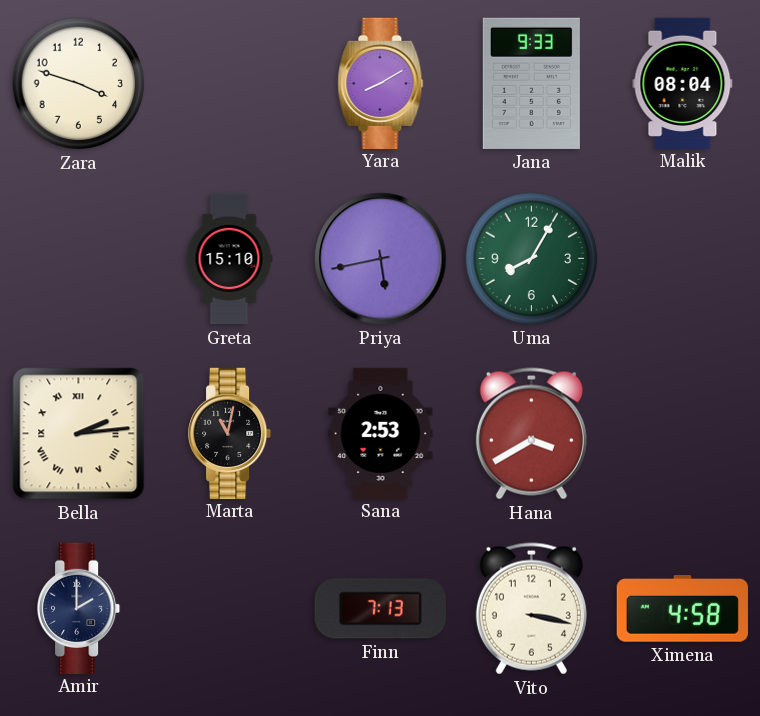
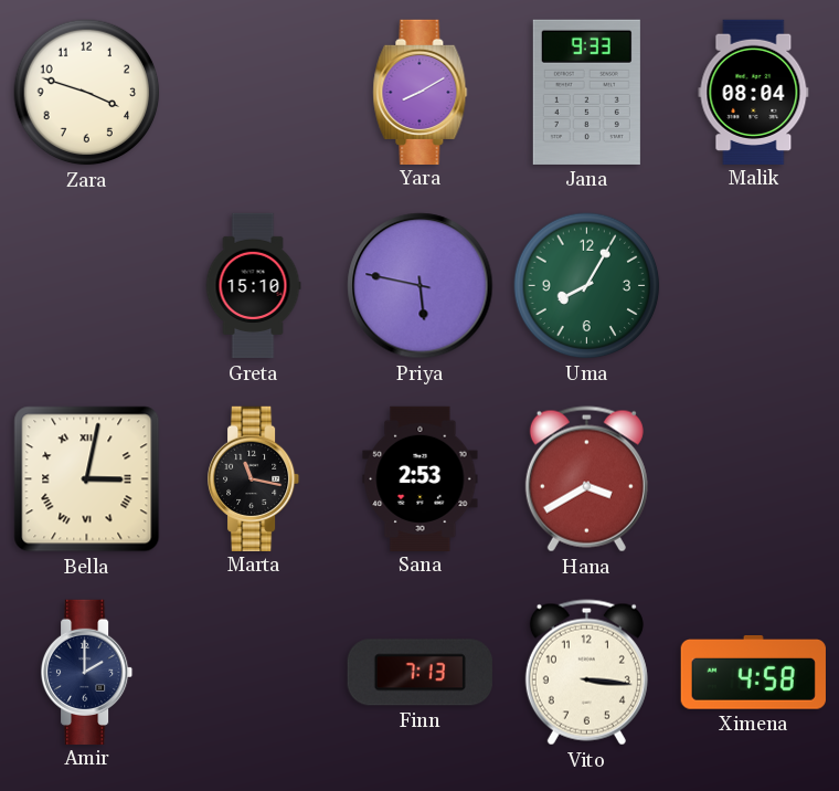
Priya: 5:43 -> 5:47 (421, 286)
Bella: 2:14 -> 3:02 (87, 479)
Marta: 11:02 -> 11:17 (255, 478)
Vito: 3:17 -> 3:16 (586, 673)
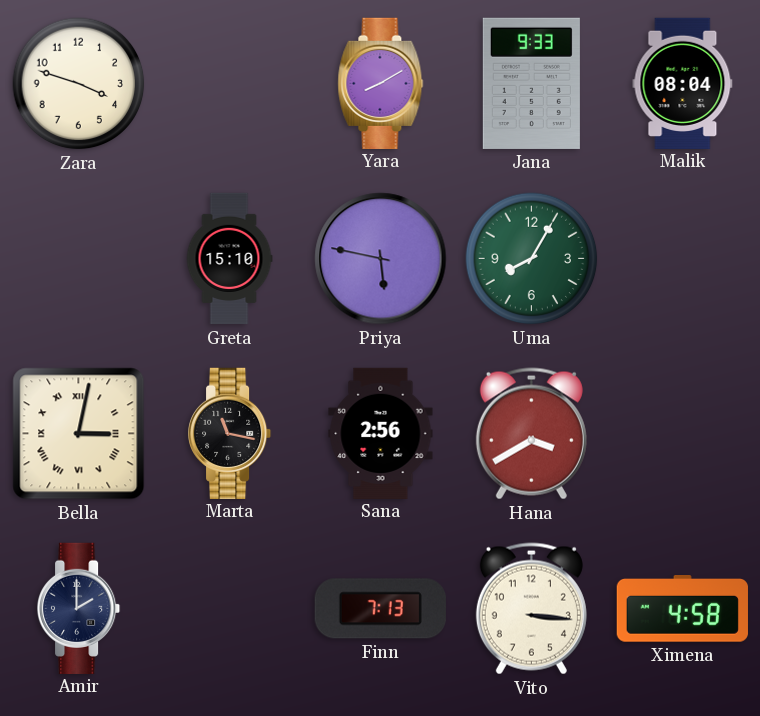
Sana: 2:53 -> 2:56 (381, 433)
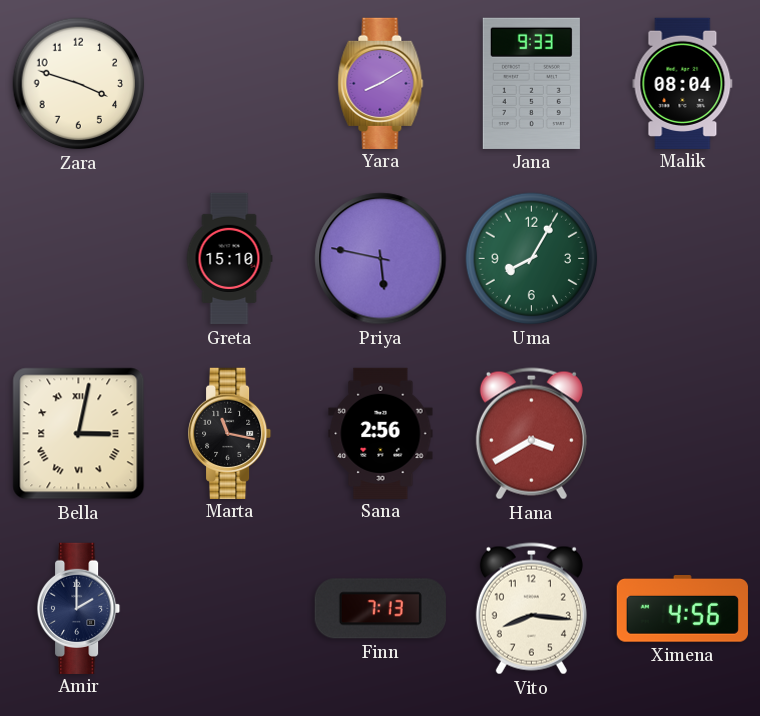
Vito: 3:16 -> 8:16 (531, 609)
Ximena: 4:58 -> 4:56 (682, 609)
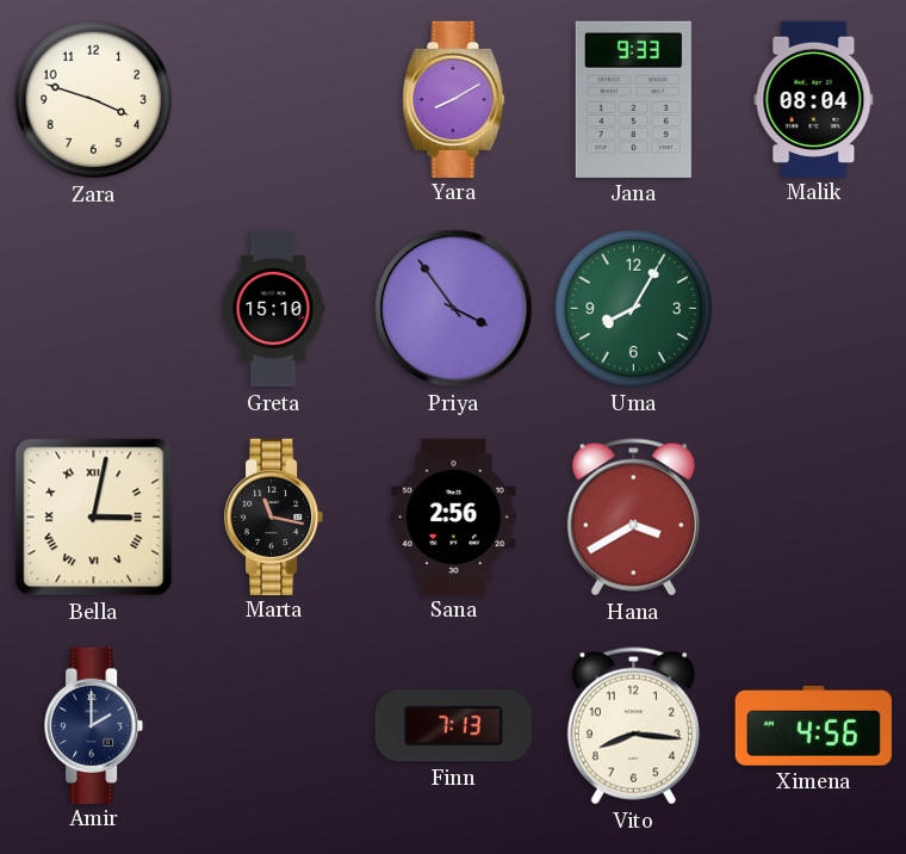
Priya: 5:47 -> 3:54 (454, 309)
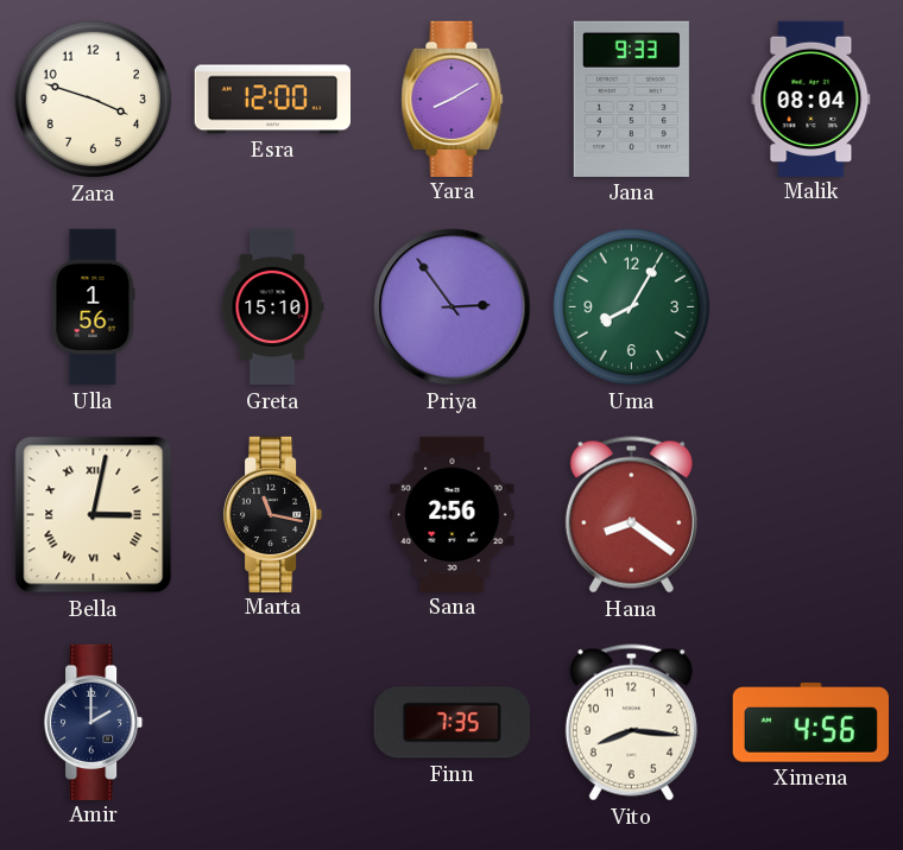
Esra: none -> 12:00 (272, 100)
Ulla: none -> 1:56 (93, 307)
Priya: 3:54 -> 2:54 (453, 307)
Hana: 3:40 -> 8:21 (631, 515)
Finn: 7:13 -> 7:35 (451, 723)
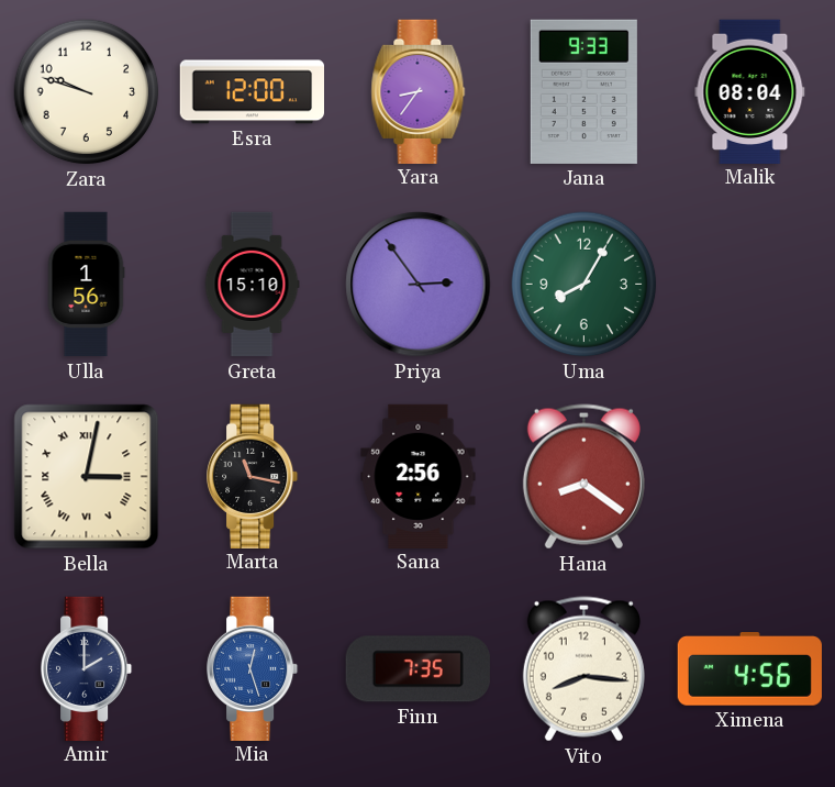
Zara: 3:48 -> 9:48 (87, 92)
Yara: 8:10 -> 8:36 (419, 91)
Mia: none -> 12:27 (254, 668)
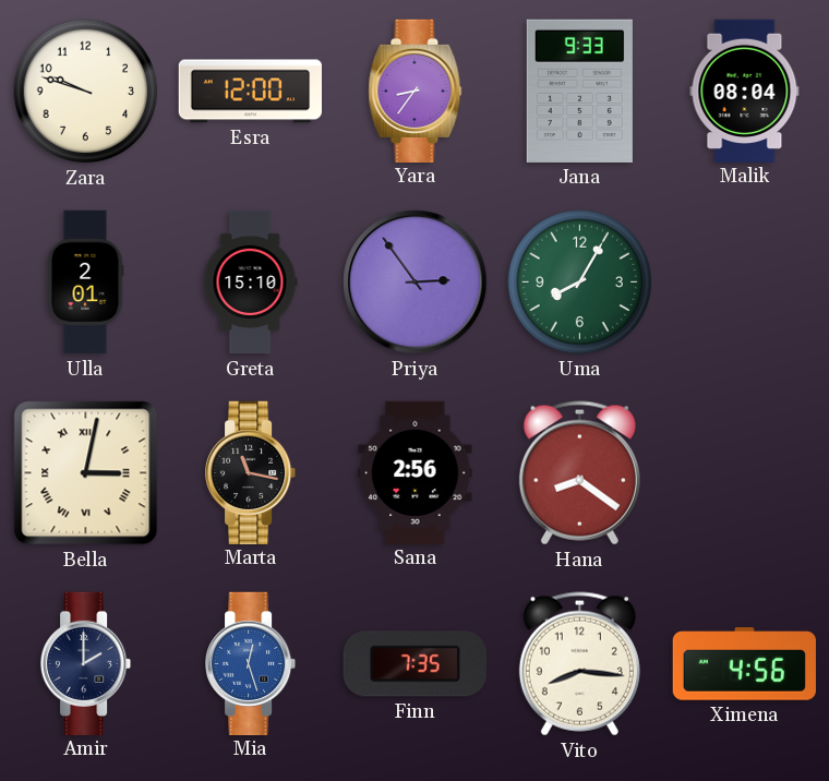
Ulla: 1:56 -> 2:01 (85, 283)
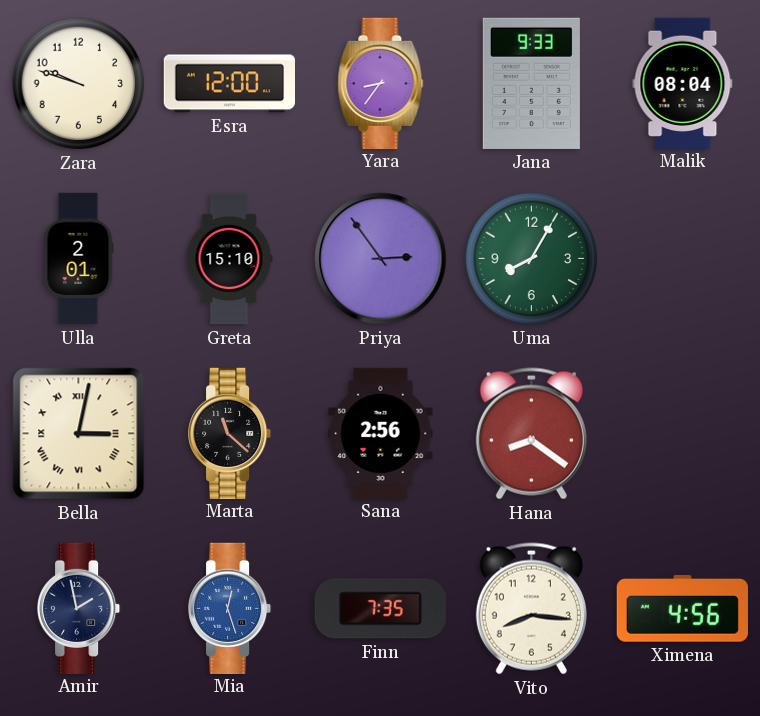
Marta: 11:17 -> 11:22 (231, 433)
Amir: 2:00 -> 1:58 (80, 608)
